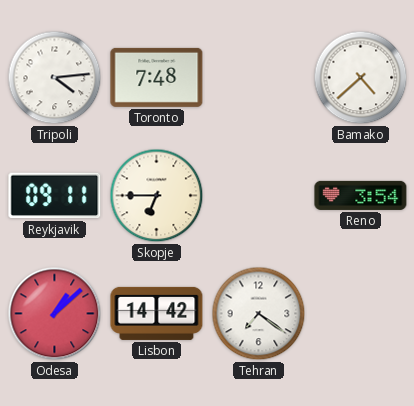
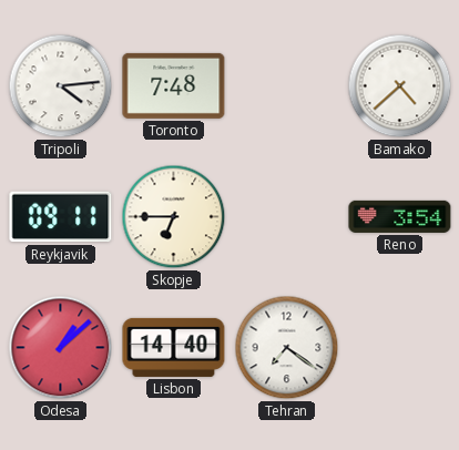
Lisbon: 14:42 -> 14:40 (174, 347)
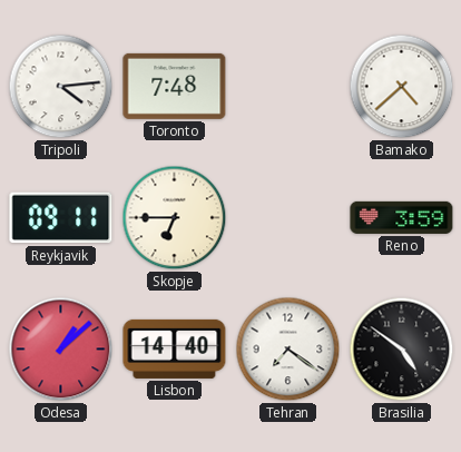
Reno: 3:54 -> 3:59 (402, 217)
Brasilia: none -> 4:51 (402, 350)
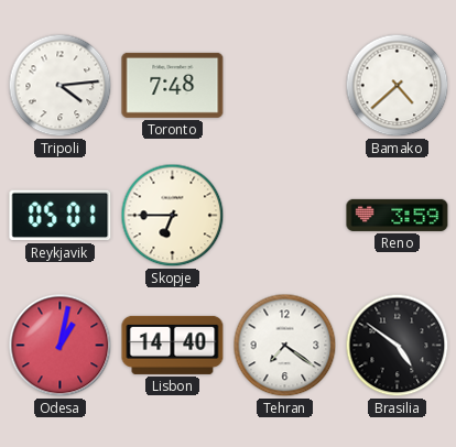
Reykjavik: 09:11 -> 05:01 (61, 216)
Odesa: 1:08 -> 1:02 (61, 346)
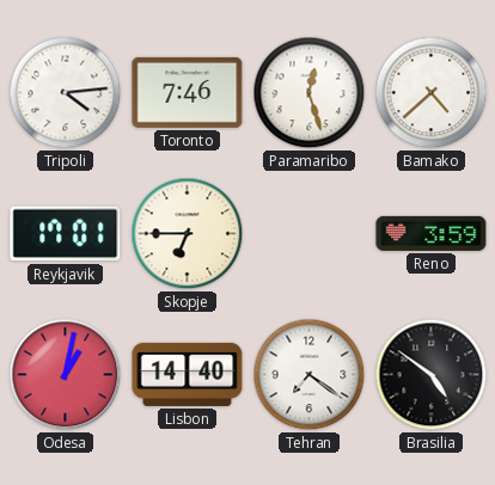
Toronto: 7:48 -> 7:46 (188, 92)
Paramaribo: none -> 12:27 (310, 93)
Reykjavik: 05:01 -> 17:01 (66, 234)
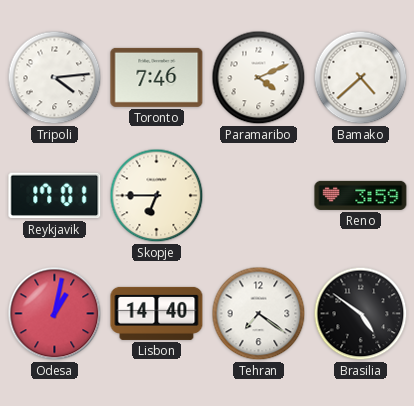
Paramaribo: 12:27 -> 4:11 (259, 78)
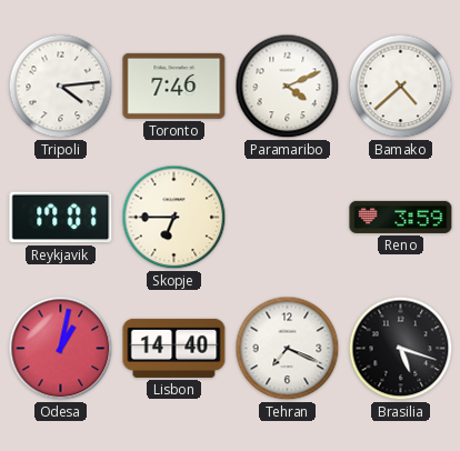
Tehran: 7:21 -> 7:19 (288, 349)
Brasilia: 4:51 -> 5:18 (401, 349)
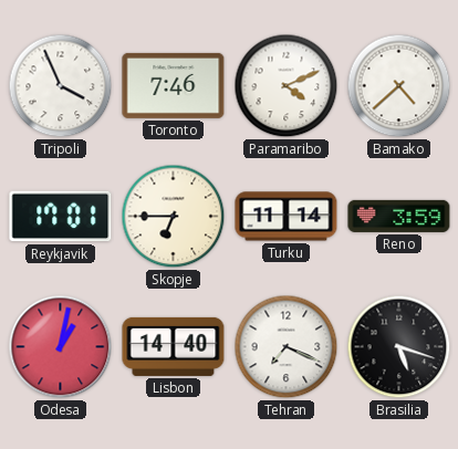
Tripoli: 4:14 -> 3:56 (61, 86)
Turku: none -> 11:14 (287, 217)
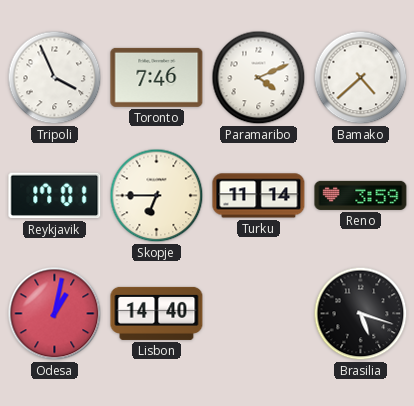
Tehran: 7:19 -> none (287, 347)
